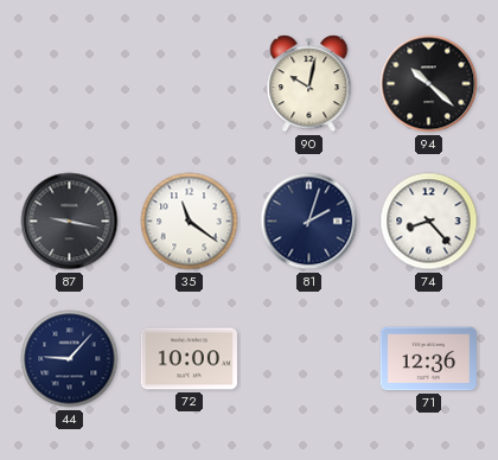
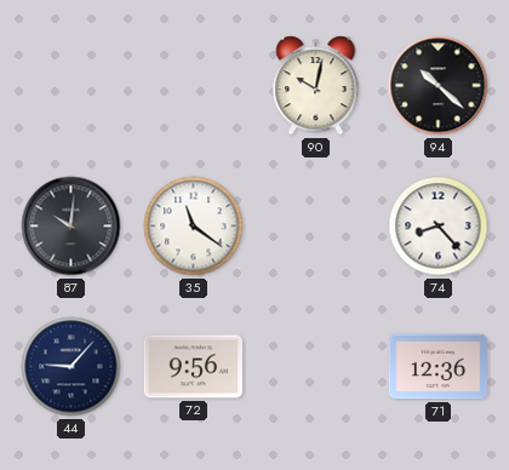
87: 9:17 -> 10:01 (72, 227)
81: 2:03 -> none (309, 222)
72: 10:00 -> 9:56 (193, 367)
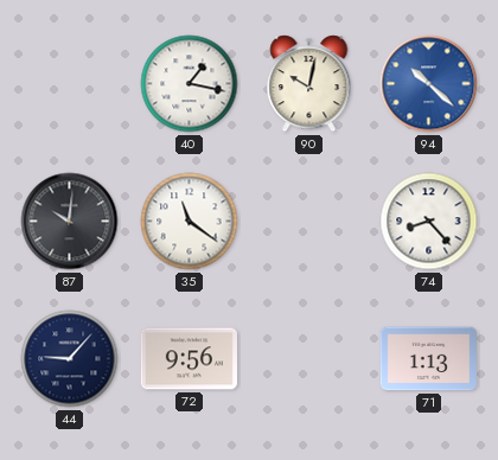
40: none -> 1:17 (190, 84)
94 dial: black -> blue (429, 84)
71: 12:36 -> 1:13 (428, 359)
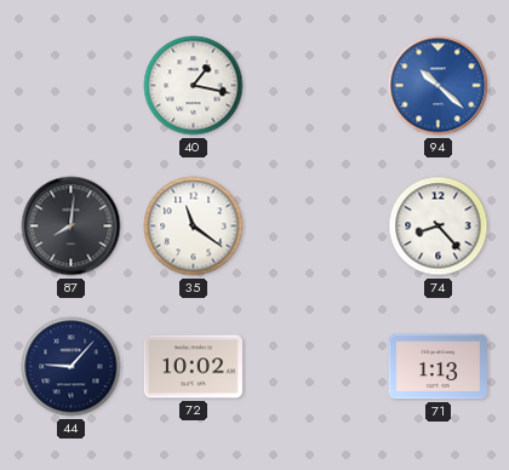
90: 10:02 -> none (309, 84)
87: 10:01 -> 8:01 (72, 227)
72: 9:56 -> 10:02 (193, 367)
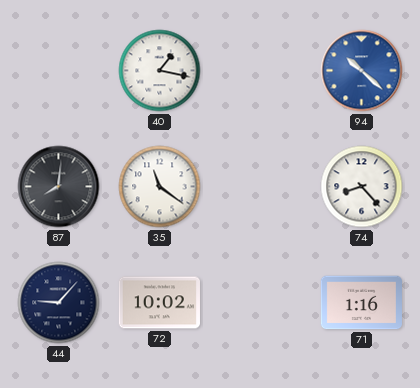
71: 1:13 -> 1:16 (361, 303)
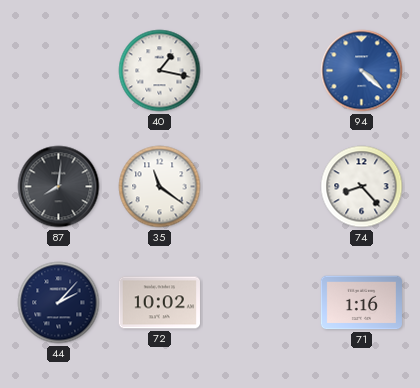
94: 10:22 -> 4:22 (362, 71)
44: 9:07 -> 2:07 (59, 303)
